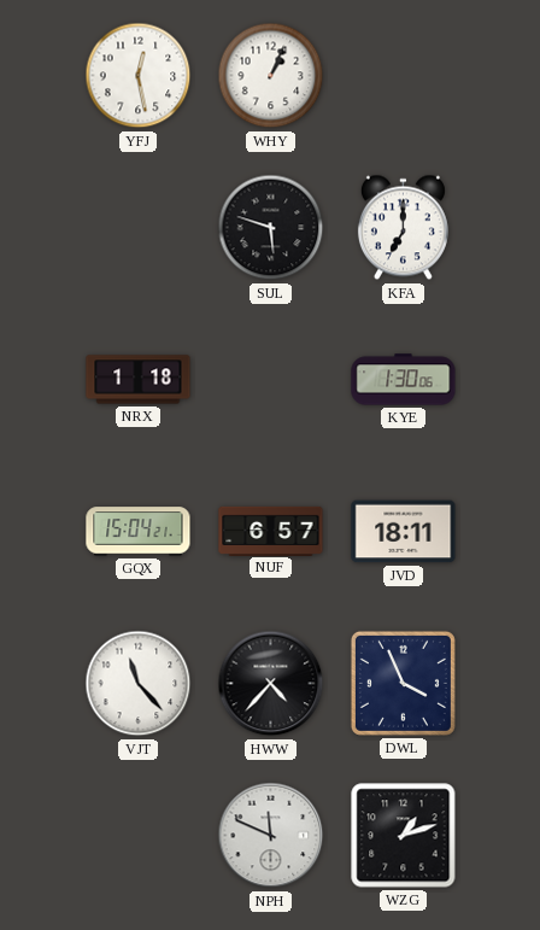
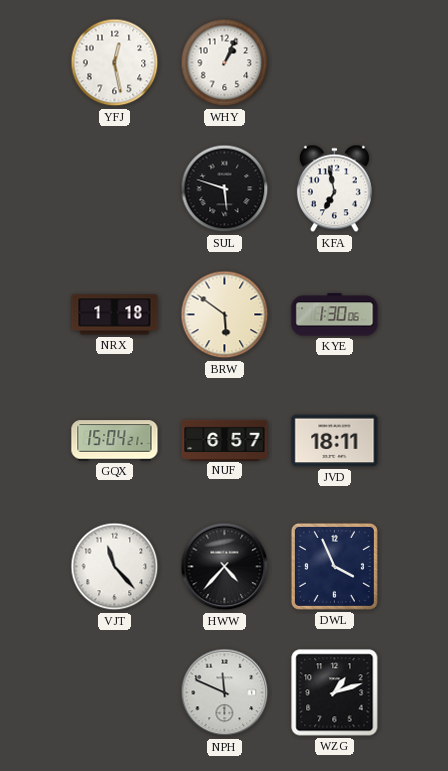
KFA: 7:00 -> 6:58 (334, 189)
BRW: none -> 5:51 (225, 315)
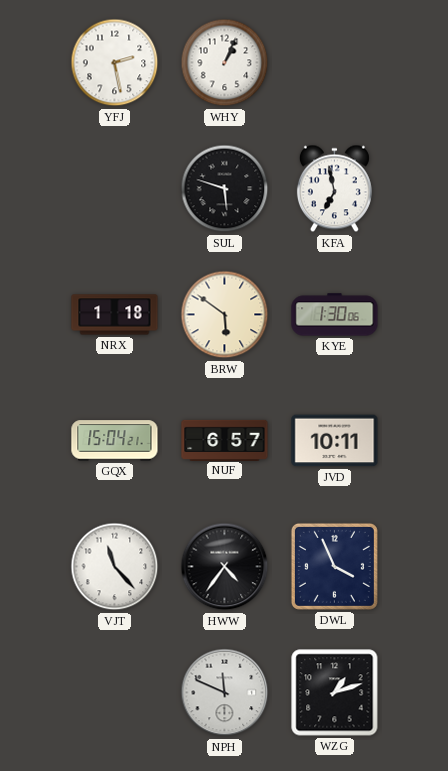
YFJ: 12:28 -> 2:28 (115, 63)
JVD: 18:11 -> 10:11 (335, 441)
HWW: 4:37 -> 4:36 (225, 567)
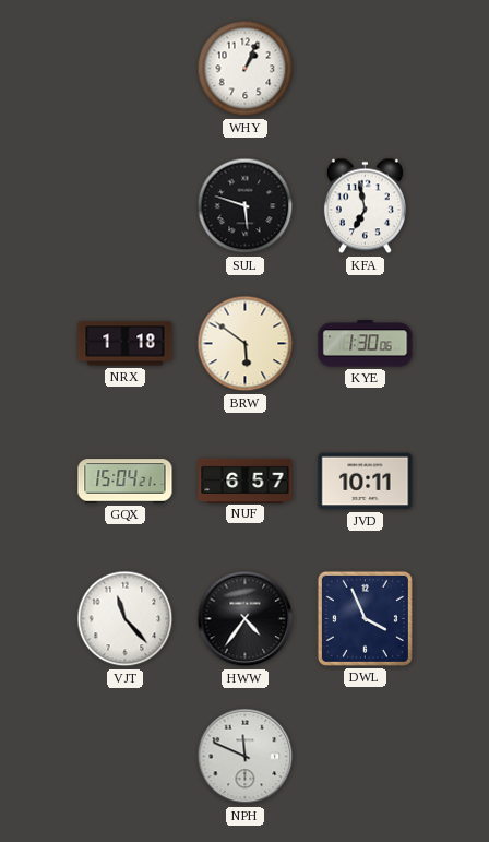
YFJ: 2:28 -> none (115, 63)
WZG: 1:12 -> none (335, 693)
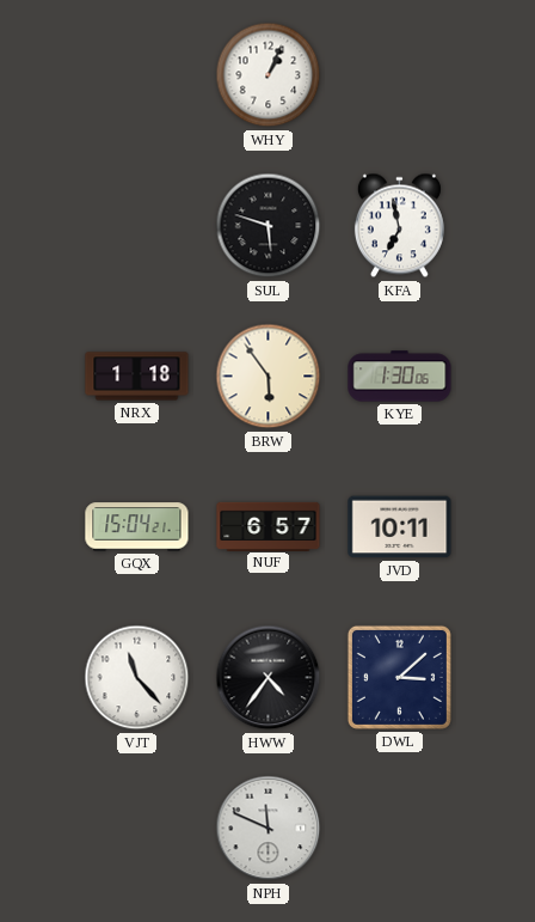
BRW: 5:51 -> 5:54 (269, 377)
DWL: 3:56 -> 3:08 (399, 677)
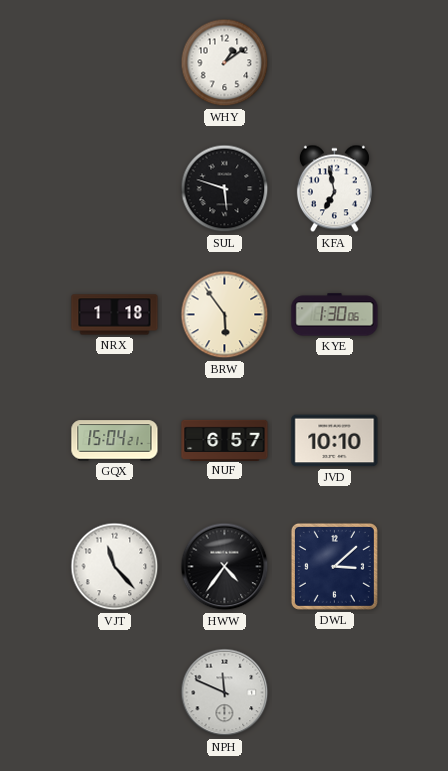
WHY: 1:04 -> 1:09 (225, 63)
JVD: 10:11 -> 10:10 (335, 441)
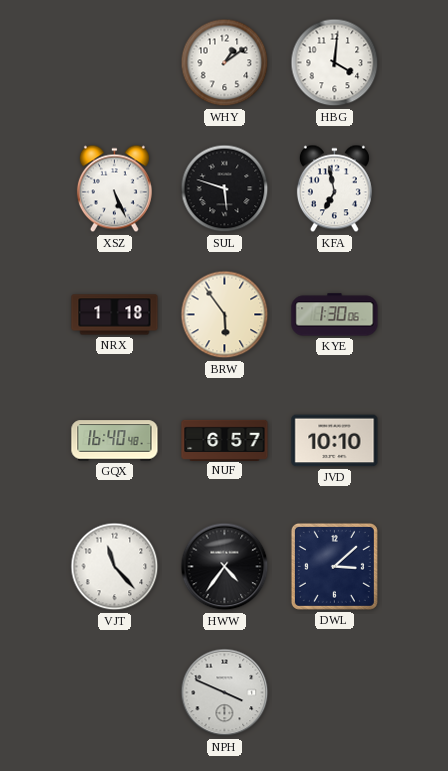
HBG: none -> 4:01 (335, 63)
XSZ: none -> 5:26 (114, 189)
GQX: 15:04 -> 16:40 (115, 441)
NPH: 11:49 -> 3:49 (225, 693)
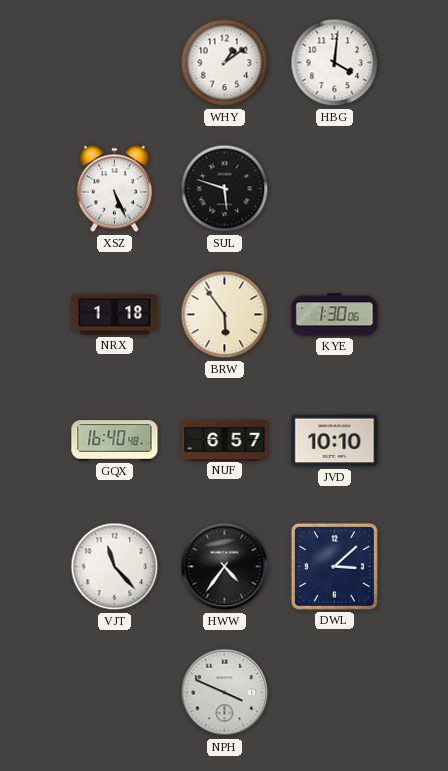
KFA: 6:58 -> none (334, 189)
